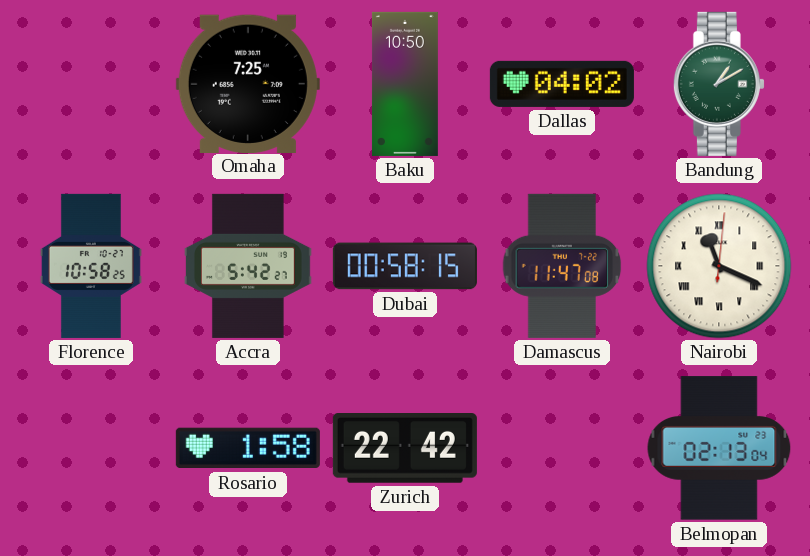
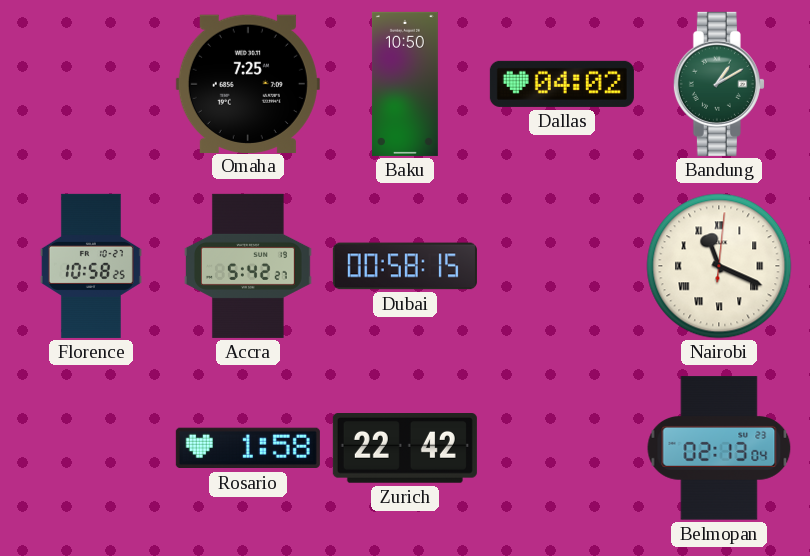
Damascus: 11:47 -> none (562, 266)
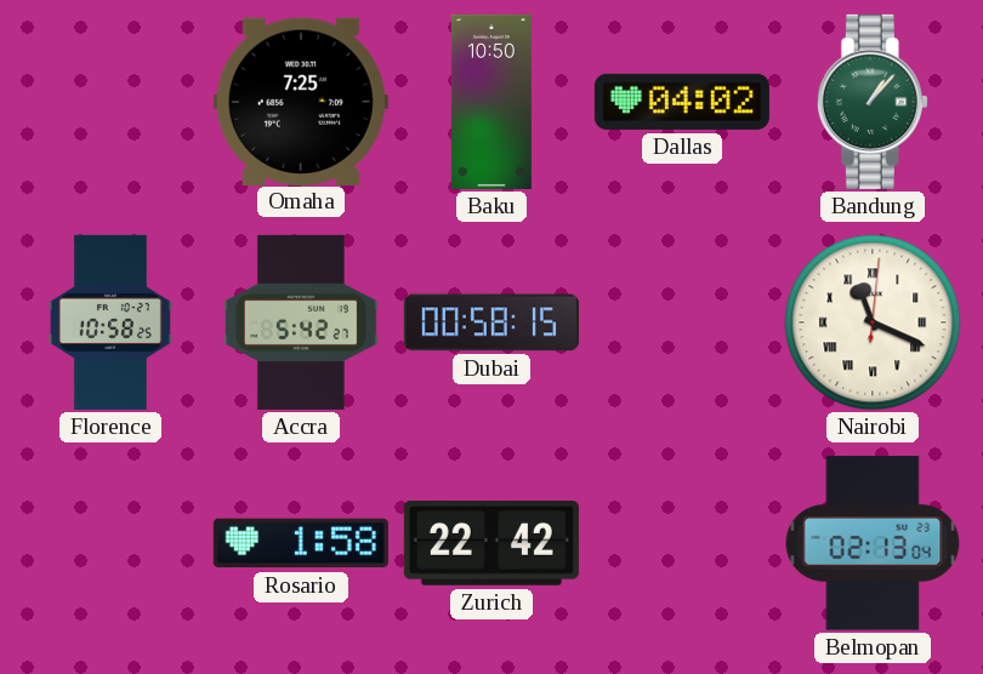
Bandung: 1:10 -> 1:07 (873, 102)
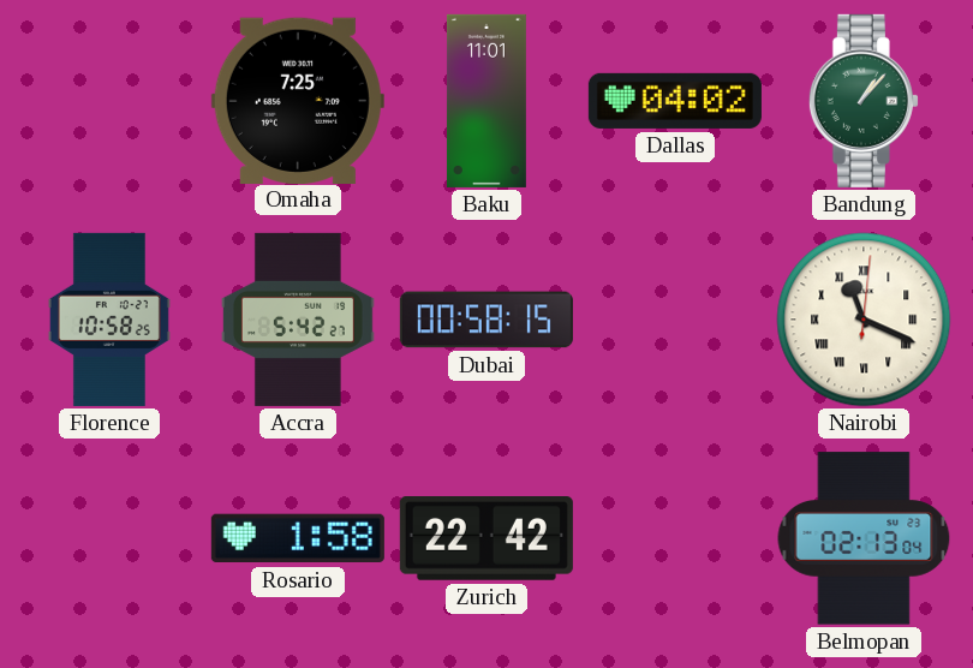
Baku: 10:50 -> 11:01 (486, 101)
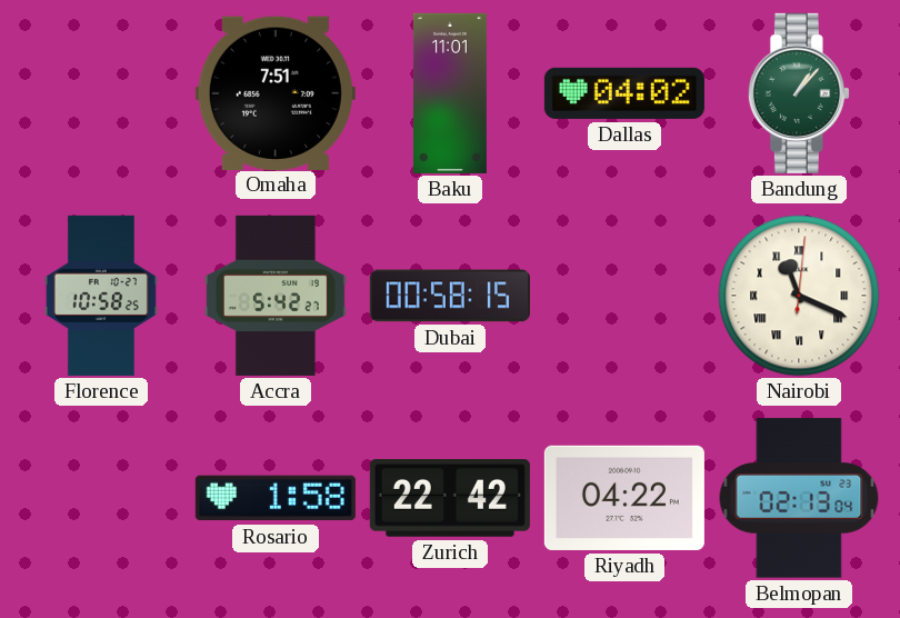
Omaha: 7:25 -> 7:51 (276, 92)
Riyadh: none -> 04:22 (624, 498)
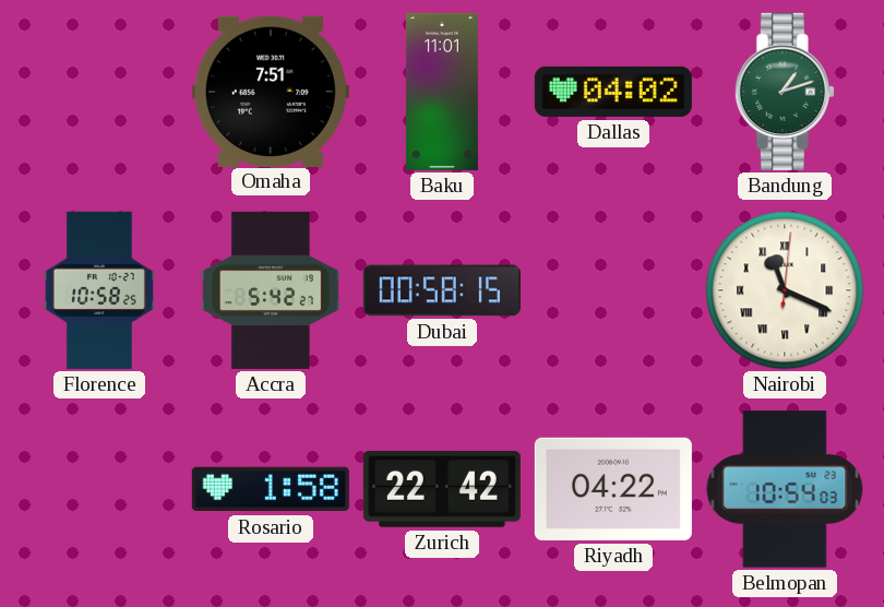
Bandung: 1:07 -> 1:12 (785, 92)
Belmopan: 02:13 -> 10:54 (785, 489)
